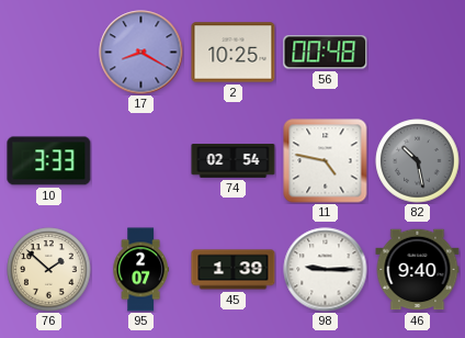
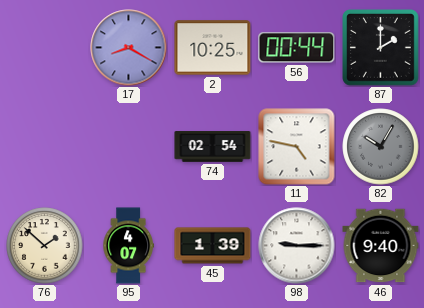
56: 00:48 -> 00:44 (297, 48)
87: none -> 2:00 (381, 48)
10: 3:33 -> none (49, 161)
82: 10:28 -> 10:05 (381, 147)
95: 2:07 -> 4:07 (128, 246)
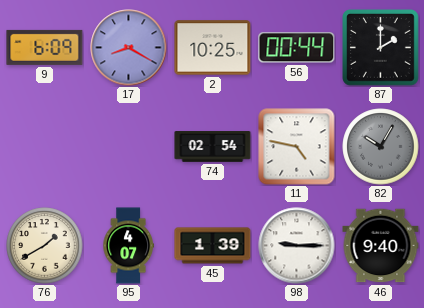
9: none -> 6:09 (45, 47)
76: 1:52 -> 1:40 (45, 246)
